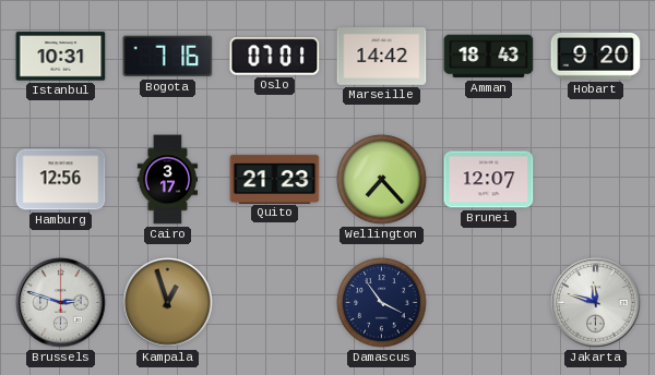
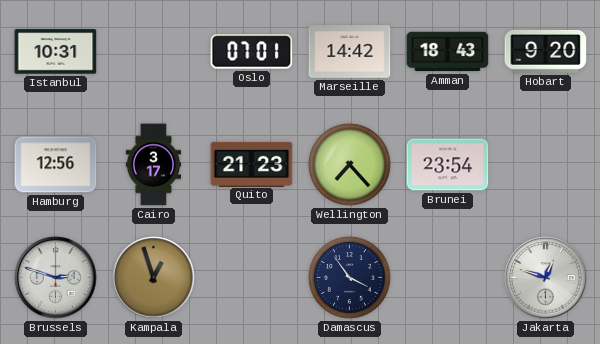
Bogota: 7:16 -> none (168, 57)
Brunei: 12:07 -> 23:54 (448, 165)
Jakarta: 11:48 -> 12:48 (546, 278)
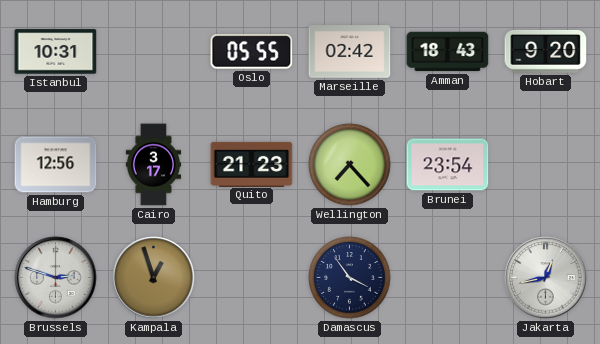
Oslo: 07:01 -> 05:55 (252, 52)
Marseille: 14:42 -> 02:42 (350, 52)
Jakarta: 12:48 -> 12:43 (546, 278)
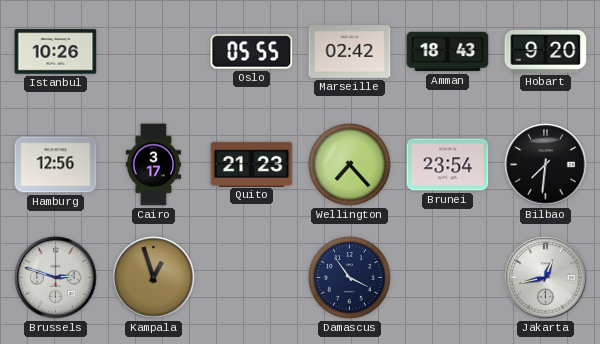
Istanbul: 10:31 -> 10:26 (56, 52)
Bilbao: none -> 7:31 (546, 165)
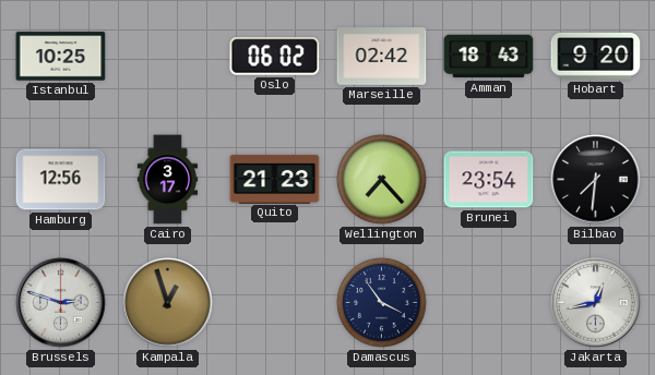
Istanbul: 10:26 -> 10:25 (61, 57)
Oslo: 05:55 -> 06:02 (275, 57)
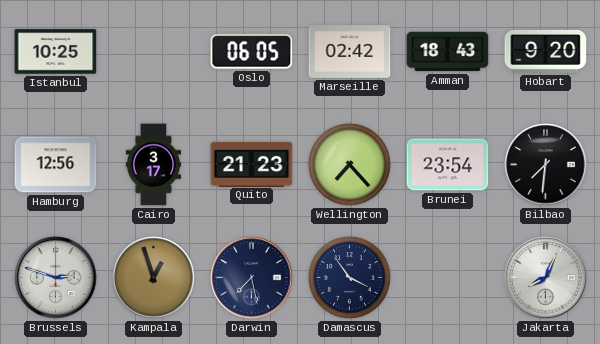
Oslo: 06:02 -> 06:05 (252, 52)
Darwin: none -> 7:28 (252, 278)
Jakarta: 12:43 -> 8:04 (546, 278)
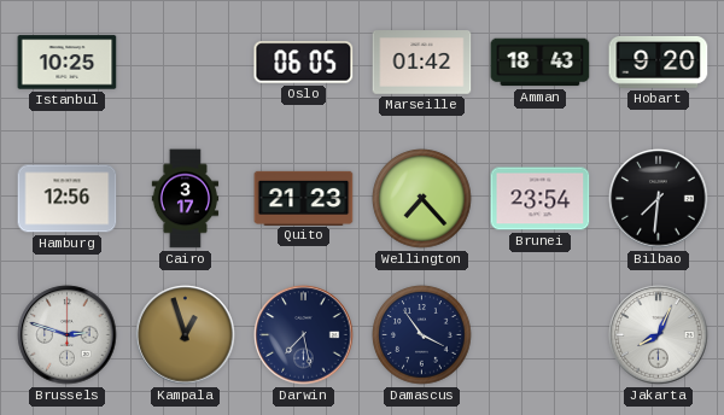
Marseille: 02:42 -> 01:42 (422, 63)
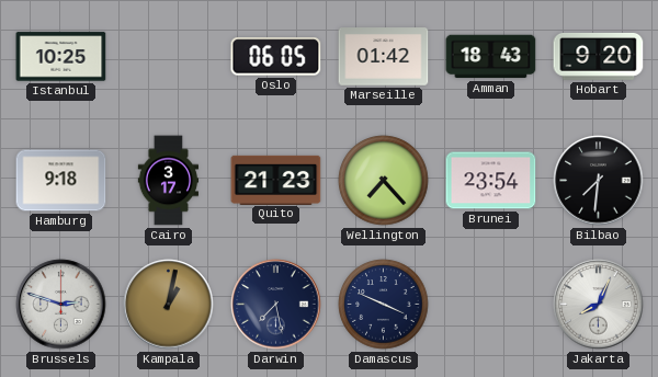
Hamburg: 12:56 -> 9:18 (61, 181)
Kampala: 12:57 -> 1:02 (169, 305)
Damascus: 3:54 -> 3:49 (384, 305)
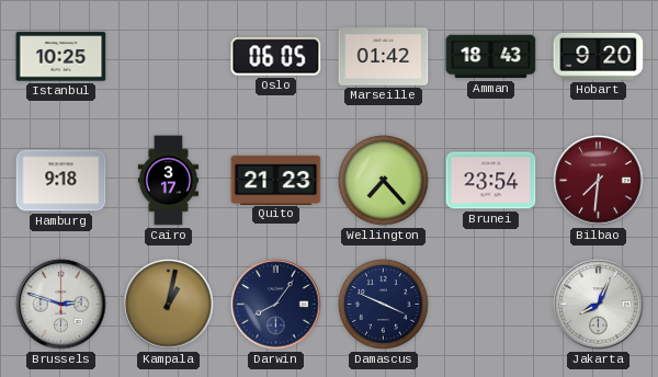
Bilbao dial: black -> burgundy (599, 181)
Darwin: 7:28 -> 8:06 (276, 305)
